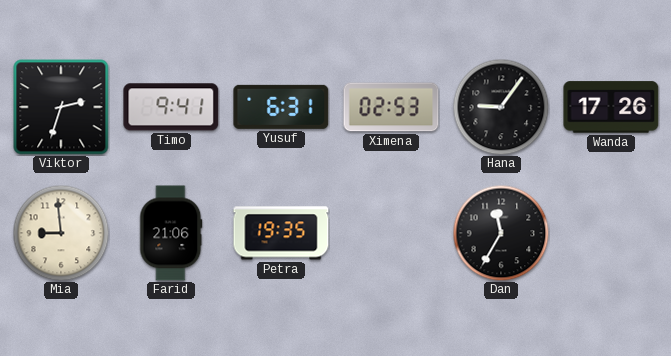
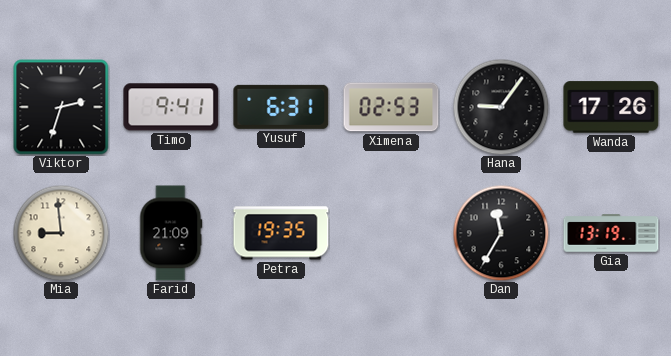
Farid: 21:06 -> 21:09 (171, 233)
Gia: none -> 13:19 (611, 233)
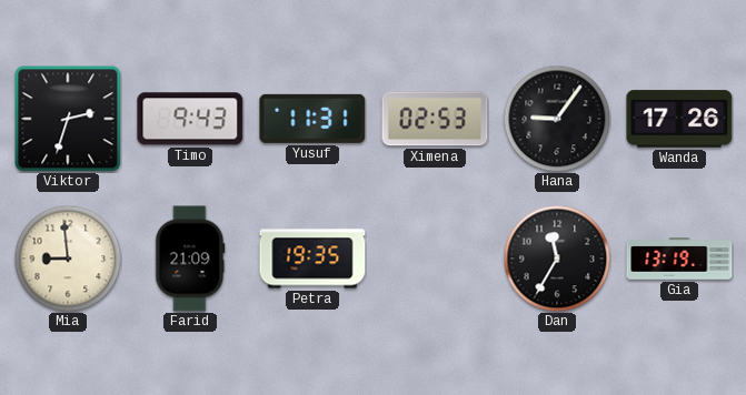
Timo: 9:41 -> 9:43 (190, 119)
Yusuf: 6:31 -> 11:31 (312, 119)
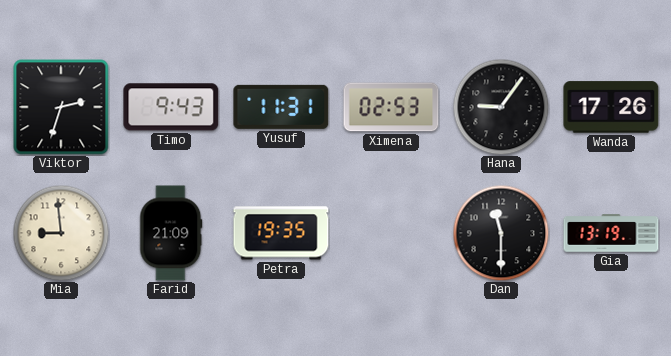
Dan: 11:35 -> 11:30 (501, 233)
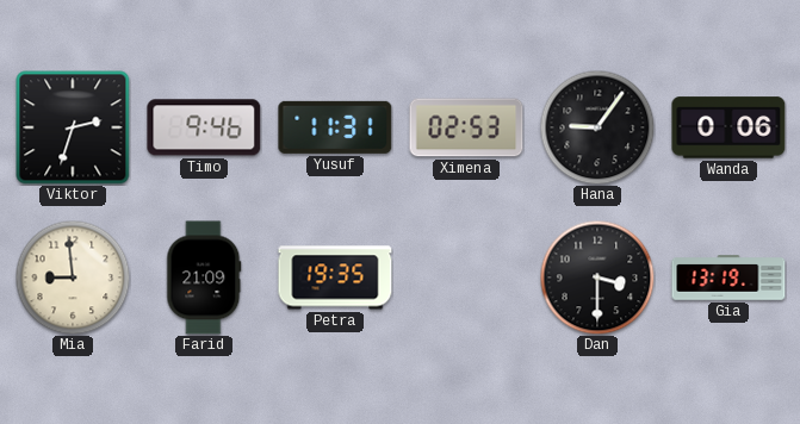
Timo: 9:43 -> 9:46 (204, 127)
Wanda: 17:26 -> 0:06 (728, 127)
Dan: 11:30 -> 3:30 (597, 278)
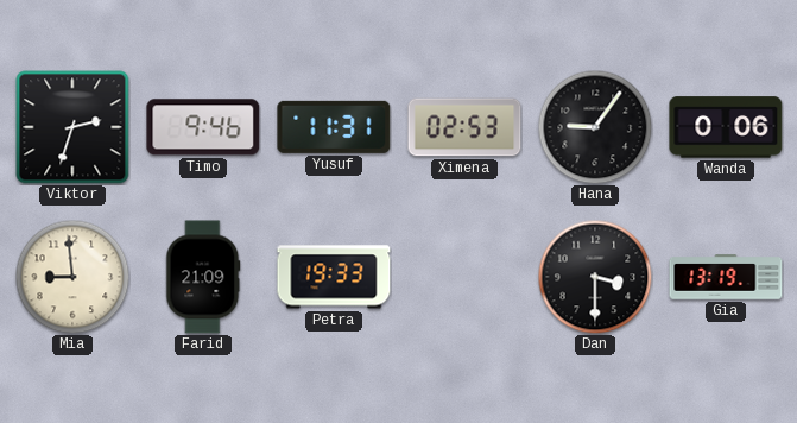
Petra: 19:35 -> 19:33 (334, 277)
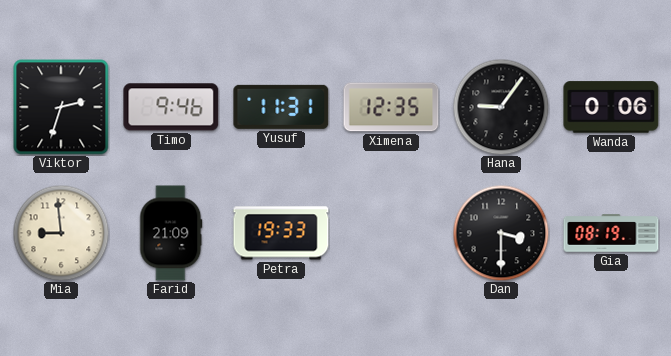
Ximena: 02:53 -> 12:35 (391, 107)
Gia: 13:19 -> 08:19 (611, 233)
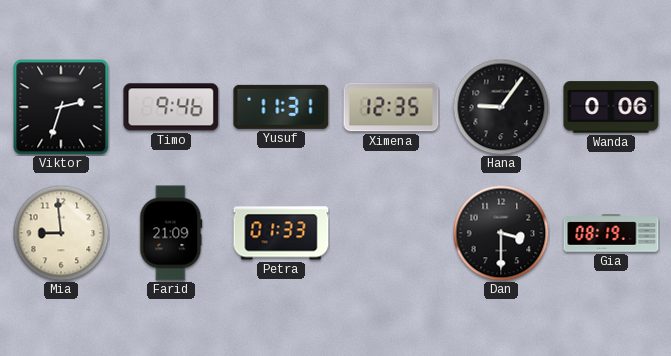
Petra: 19:33 -> 01:33 (281, 233)
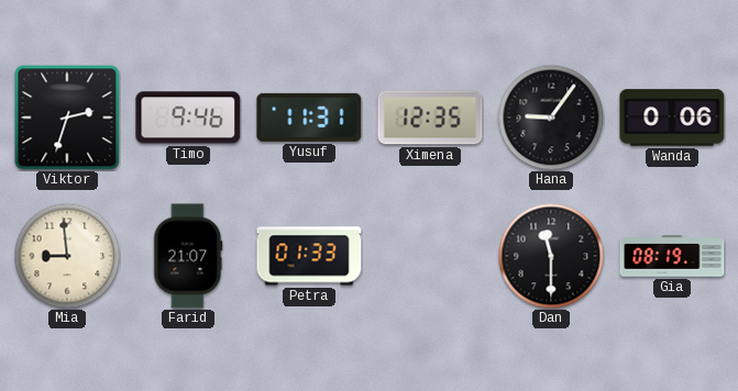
Farid: 21:09 -> 21:07 (188, 256)
Dan: 3:30 -> 11:30 (551, 256)
